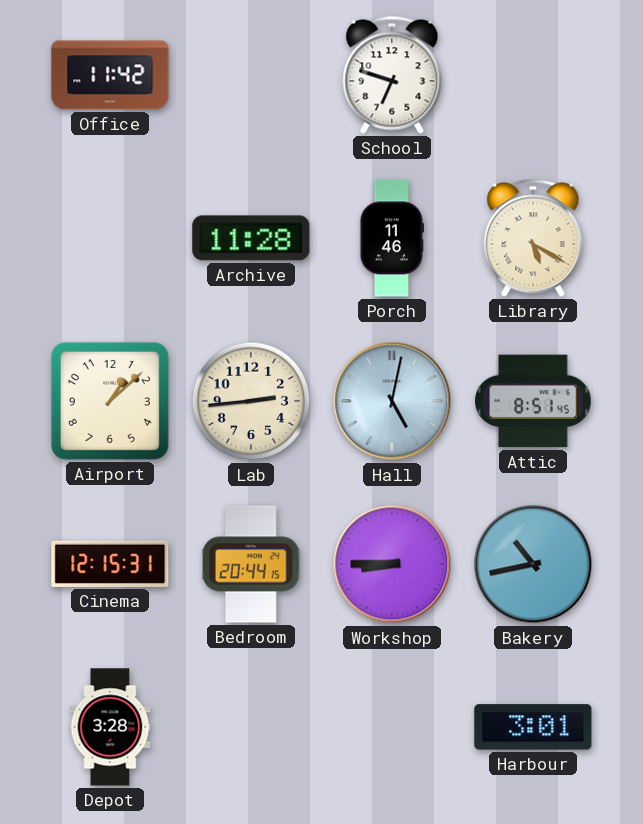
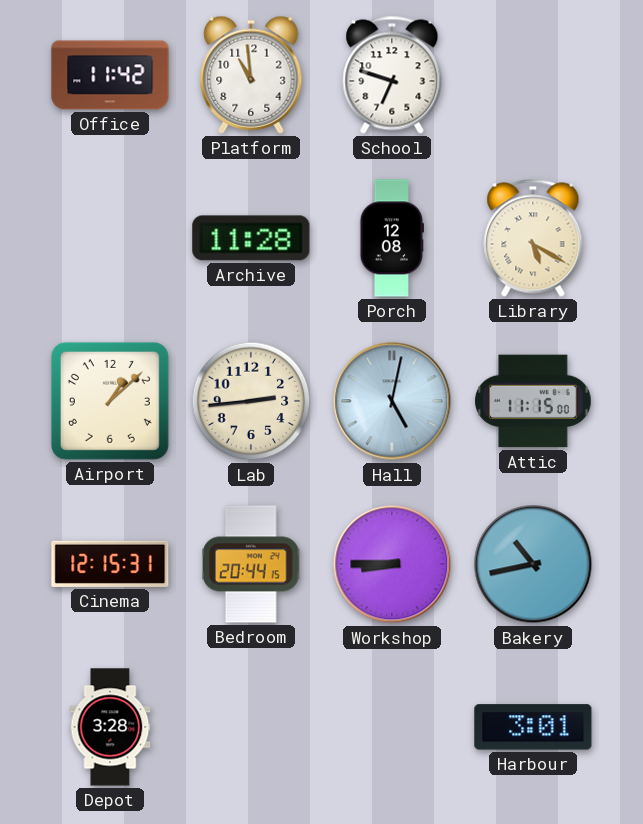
Platform: none -> 10:59 (251, 75)
Porch: 11:46 -> 12:08 (392, 238)
Attic: 8:51 -> 11:15 (533, 401)
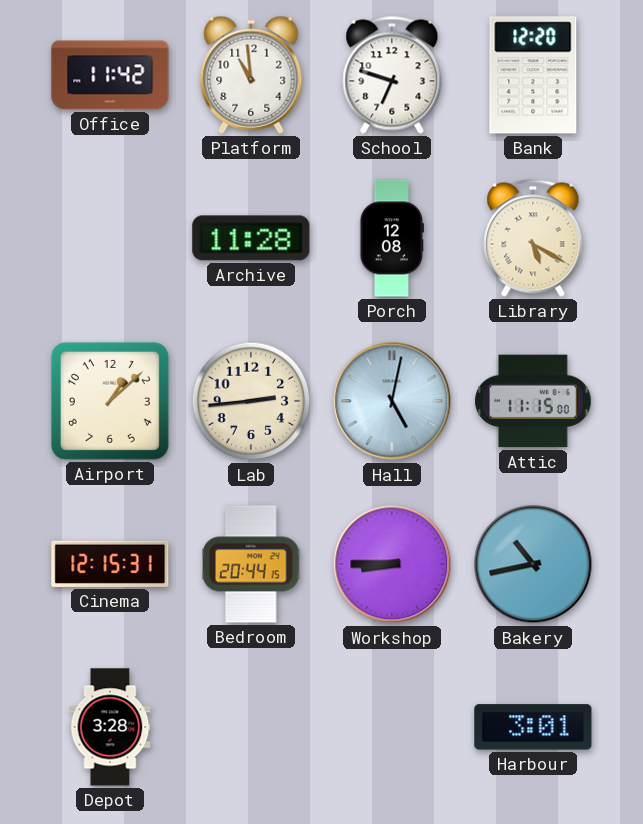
Bank: none -> 12:20 (533, 75)
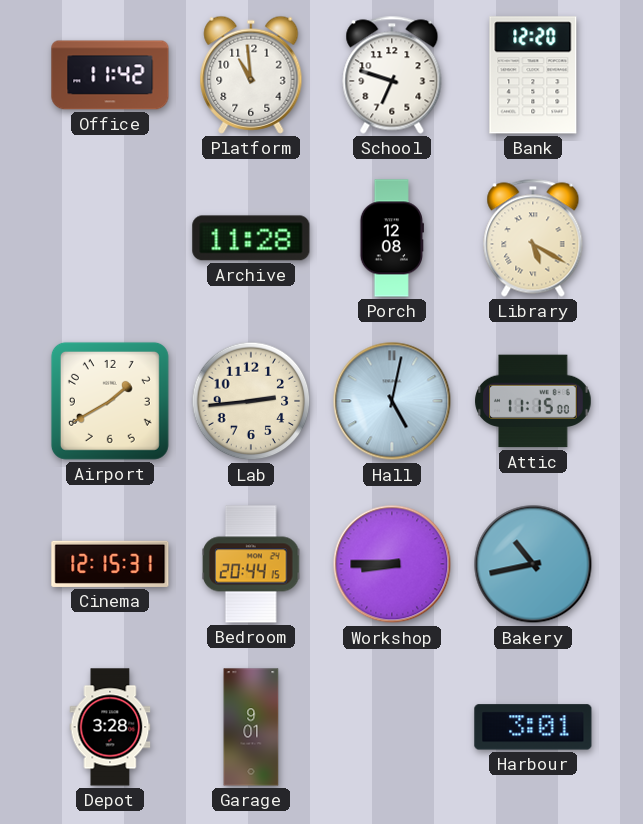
Airport: 1:08 -> 1:40 (110, 401)
Garage: none -> 9:01 (251, 727)
